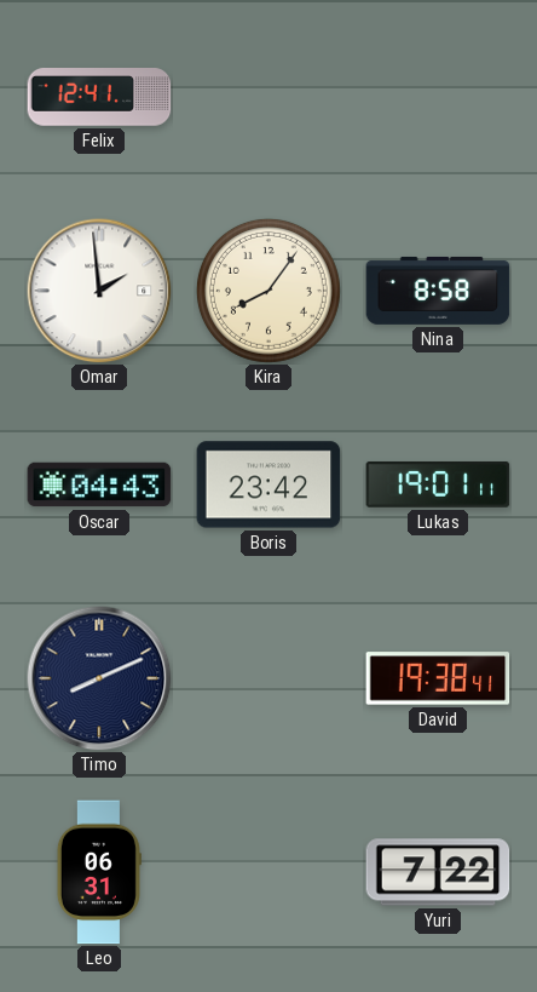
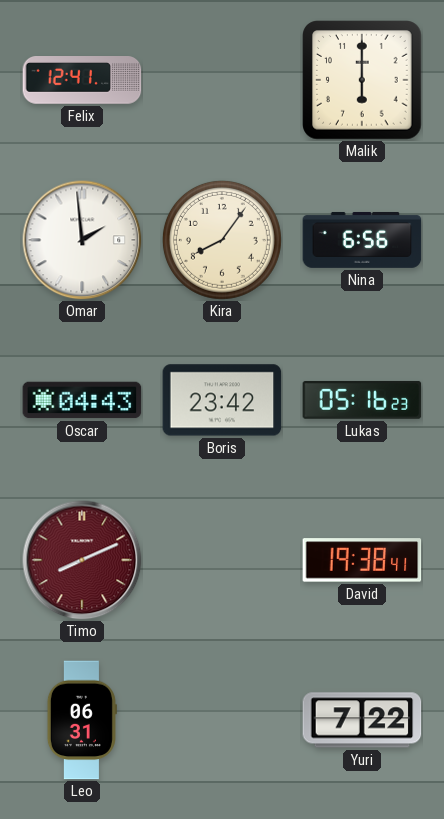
Malik: none -> 6:00 (362, 80)
Nina: 8:58 -> 6:56 (362, 240)
Lukas: 19:01 -> 05:16 (362, 400)
Timo dial: navy -> burgundy (82, 560)
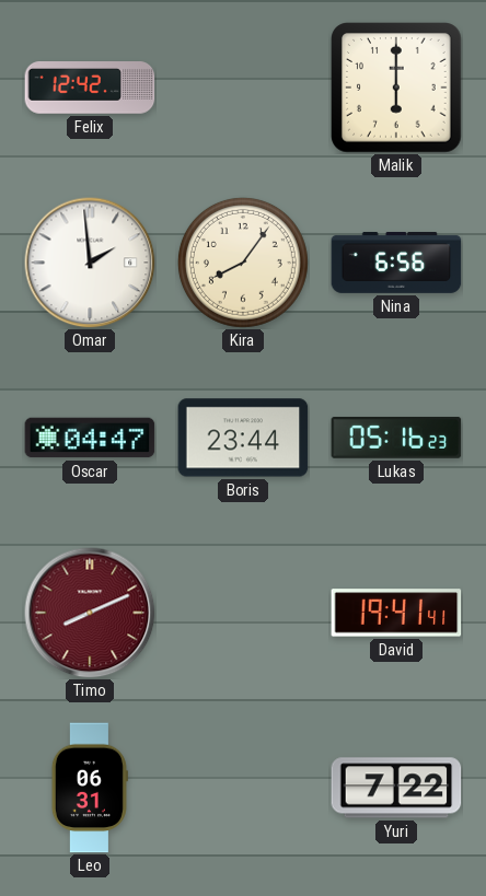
Felix: 12:41 -> 12:42 (90, 89)
Oscar: 04:43 -> 04:47 (90, 438)
Boris: 23:42 -> 23:44 (243, 438)
David: 19:38 -> 19:41 (396, 613)
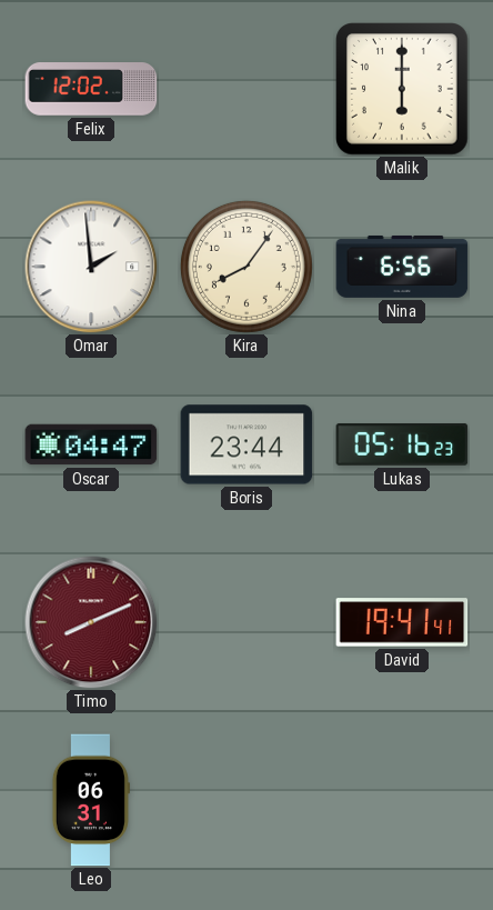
Felix: 12:42 -> 12:02 (91, 90)
Yuri: 7:22 -> none (396, 788)
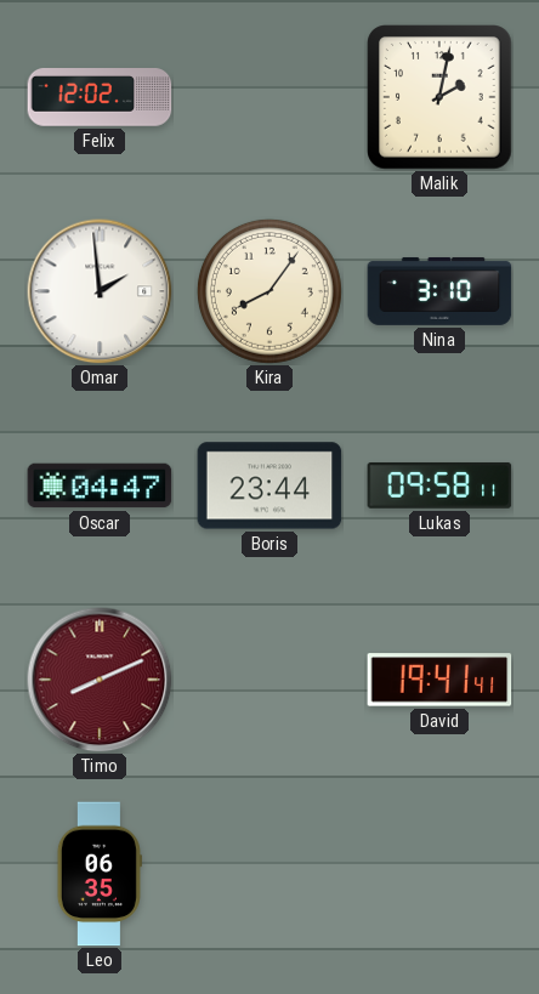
Malik: 6:00 -> 2:02 (439, 97)
Nina: 6:56 -> 3:10 (439, 291)
Lukas: 05:16 -> 09:58 (439, 485)
Leo: 06:31 -> 06:35 (100, 874)
